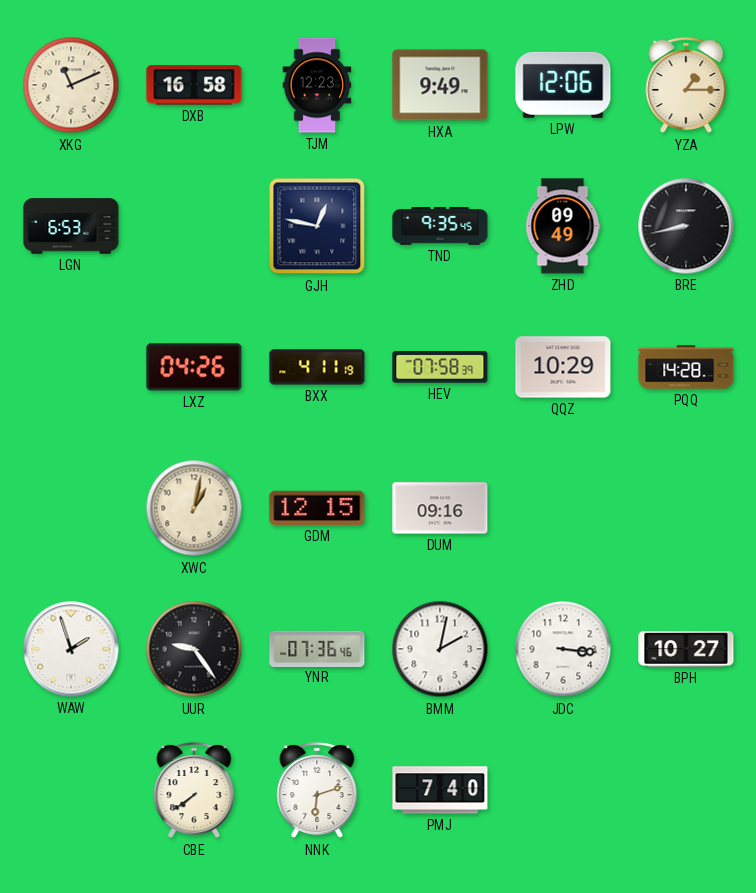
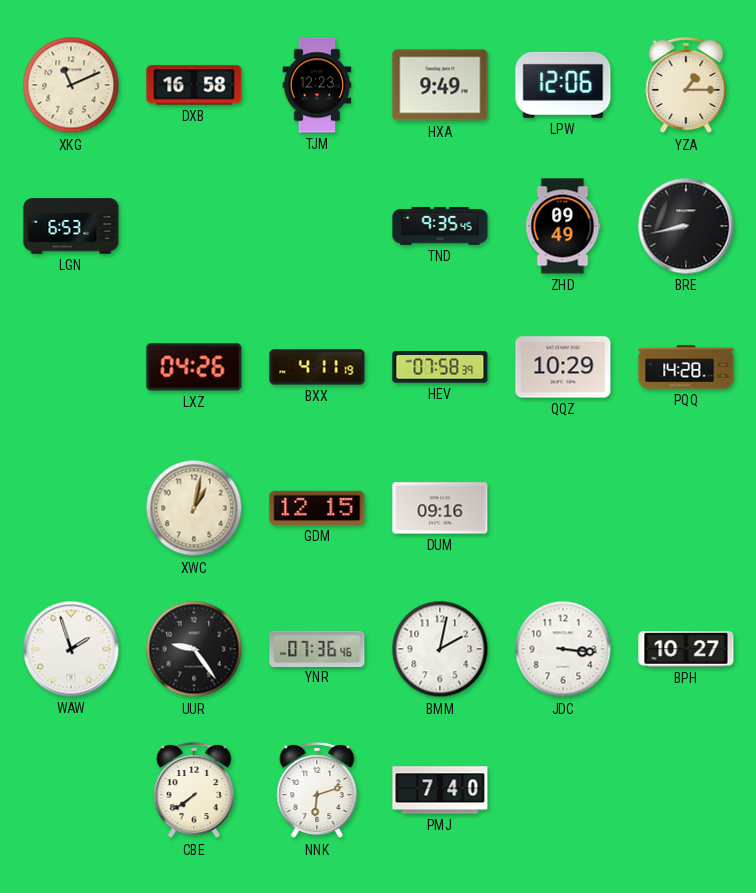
GJH: 12:47 -> none (317, 226)
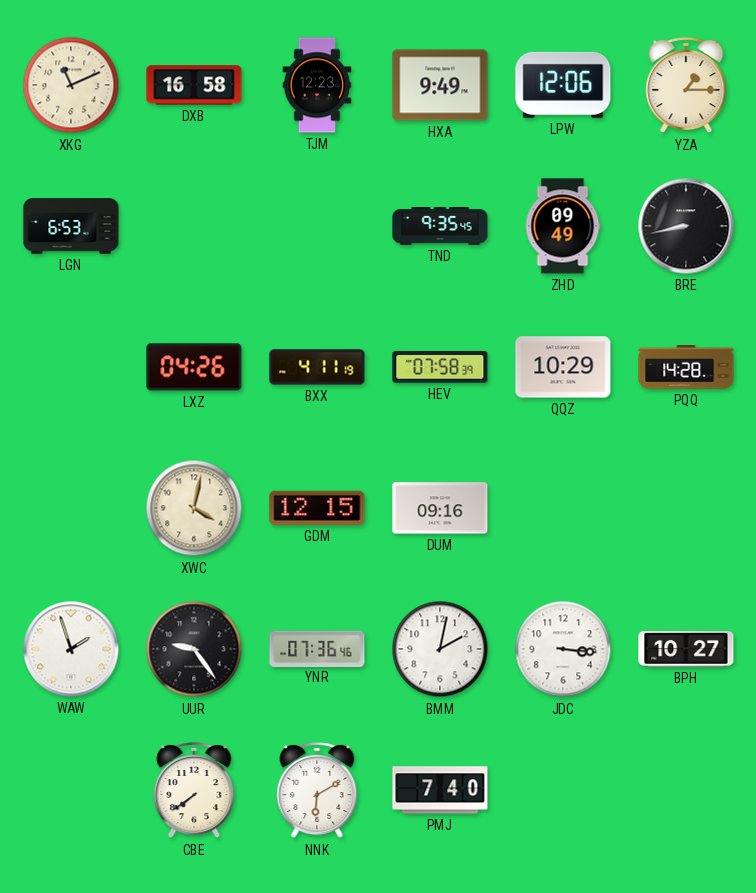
XWC: 1:02 -> 4:02 (194, 508)
NNK: 6:12 -> 6:10 (317, 790)
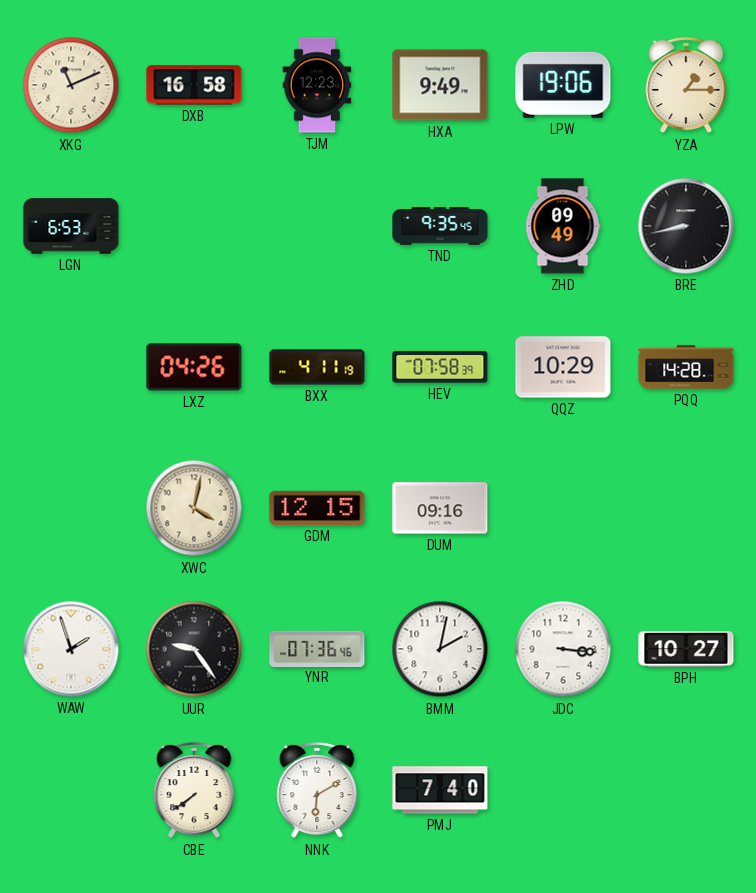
LPW: 12:06 -> 19:06 (563, 85)
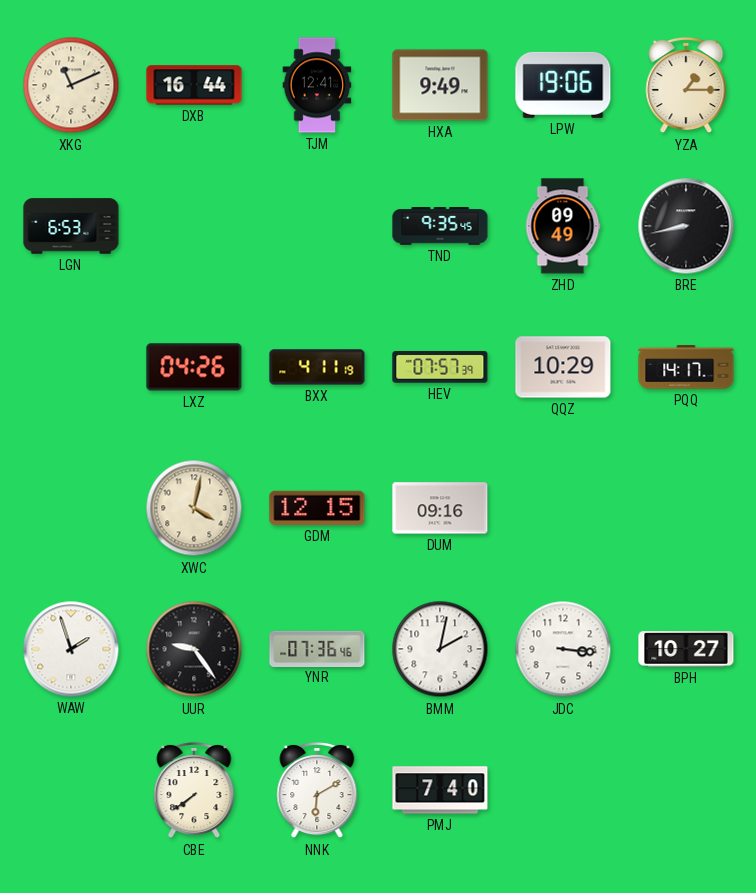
DXB: 16:58 -> 16:44 (194, 85)
TJM: 12:23 -> 12:41 (317, 85)
HEV: 07:58 -> 07:57 (440, 367)
PQQ: 14:28 -> 14:17 (686, 367)
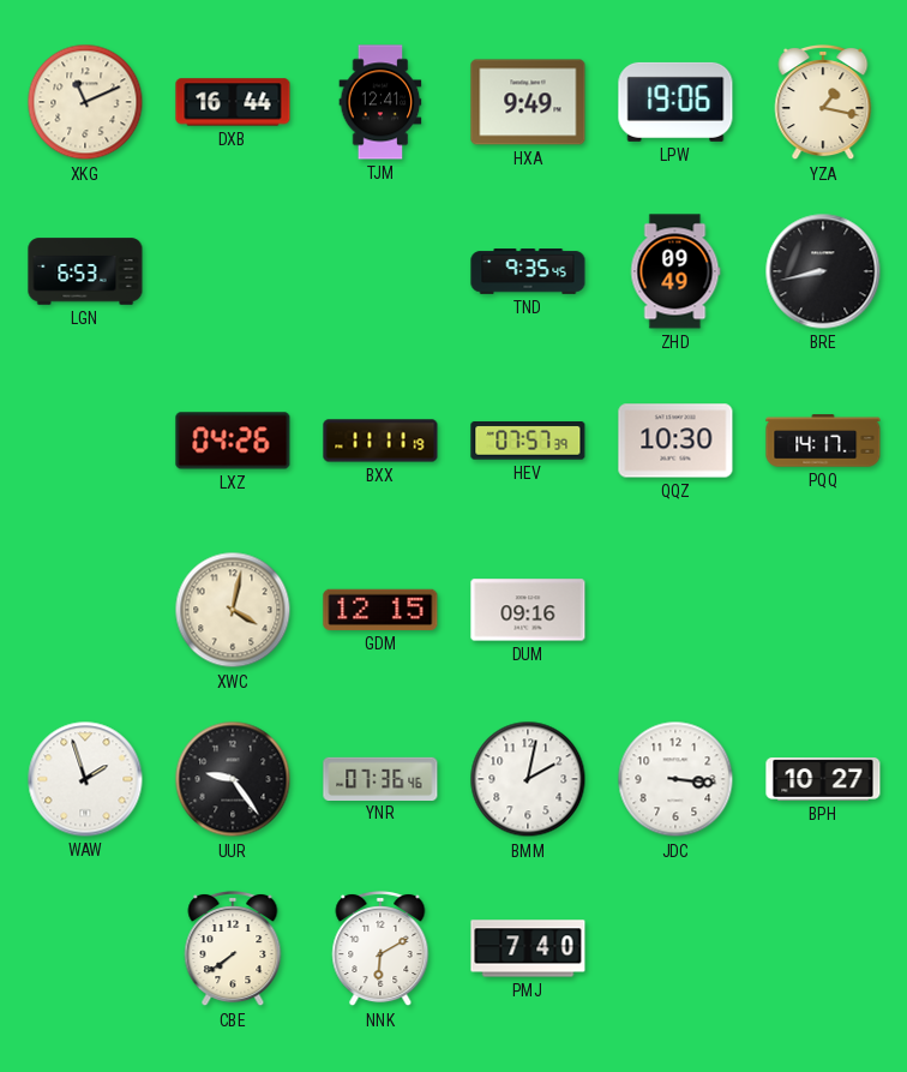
YZA: 1:15 -> 1:17 (823, 102)
BXX: 4:11 -> 11:11 (380, 441)
QQZ: 10:29 -> 10:30 (675, 441)
